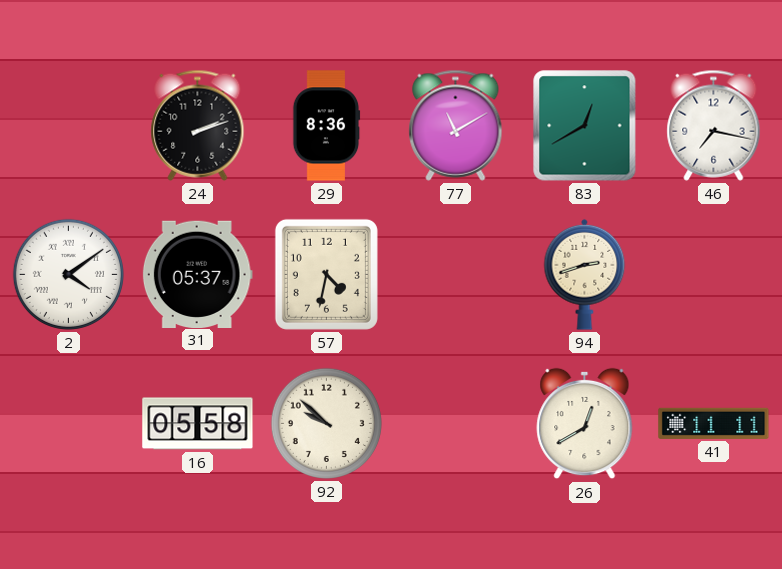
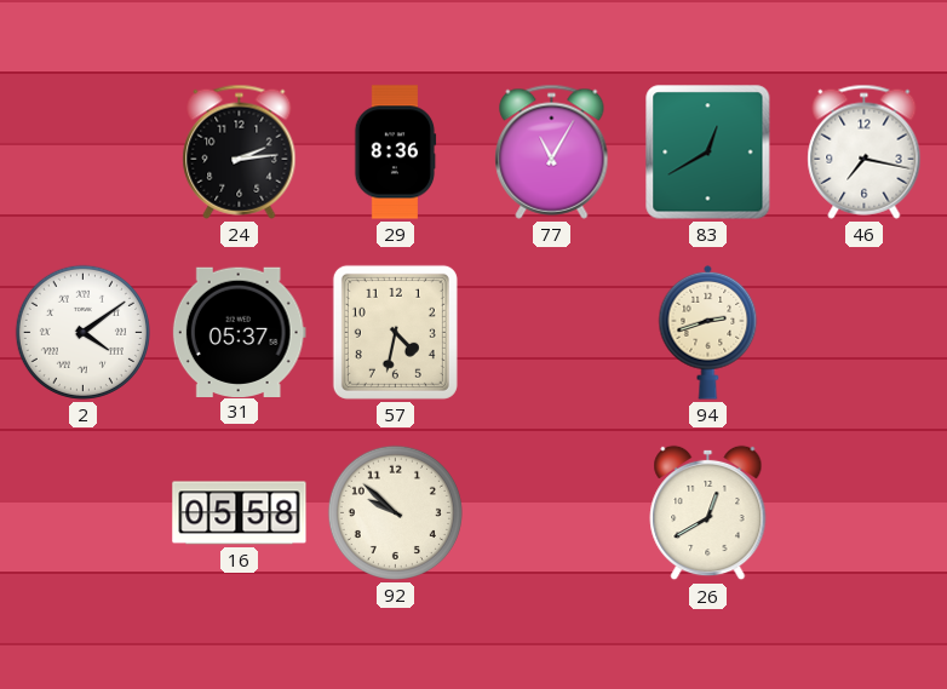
24: 2:12 -> 2:14 (240, 151)
77: 11:10 -> 11:05 (552, 151)
41: 11:11 -> none (714, 423)
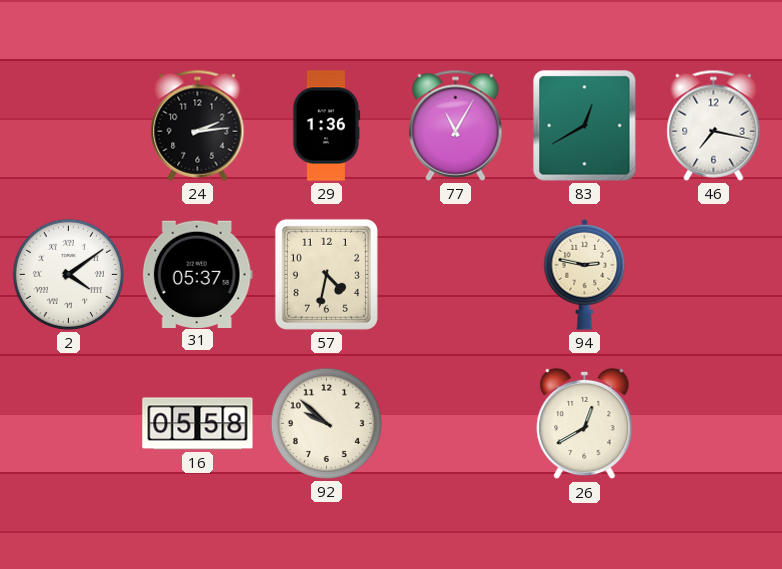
29: 8:36 -> 1:36 (326, 126)
94: 2:42 -> 2:47 (585, 274)
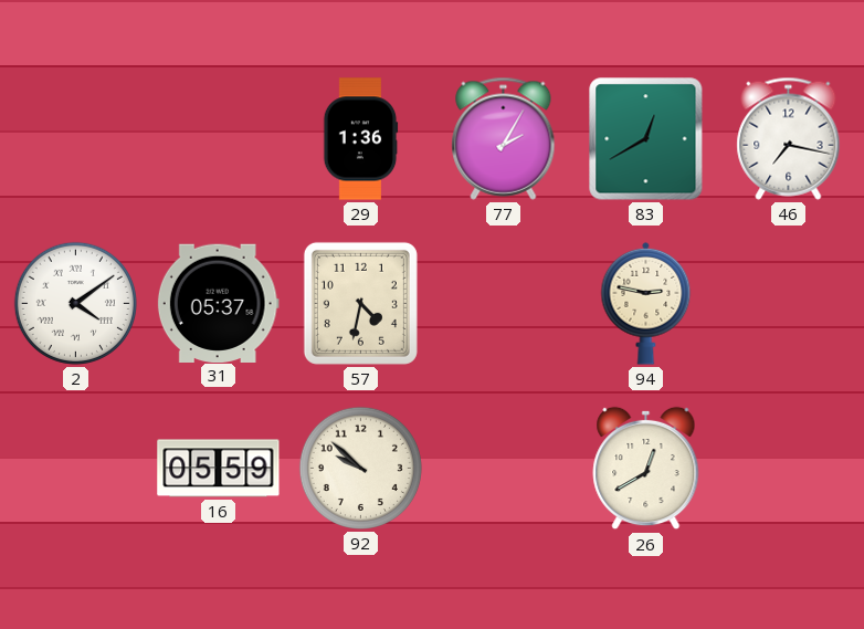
24: 2:14 -> none (198, 125)
77: 11:05 -> 2:05 (504, 138)
16: 05:58 -> 05:59 (219, 469)
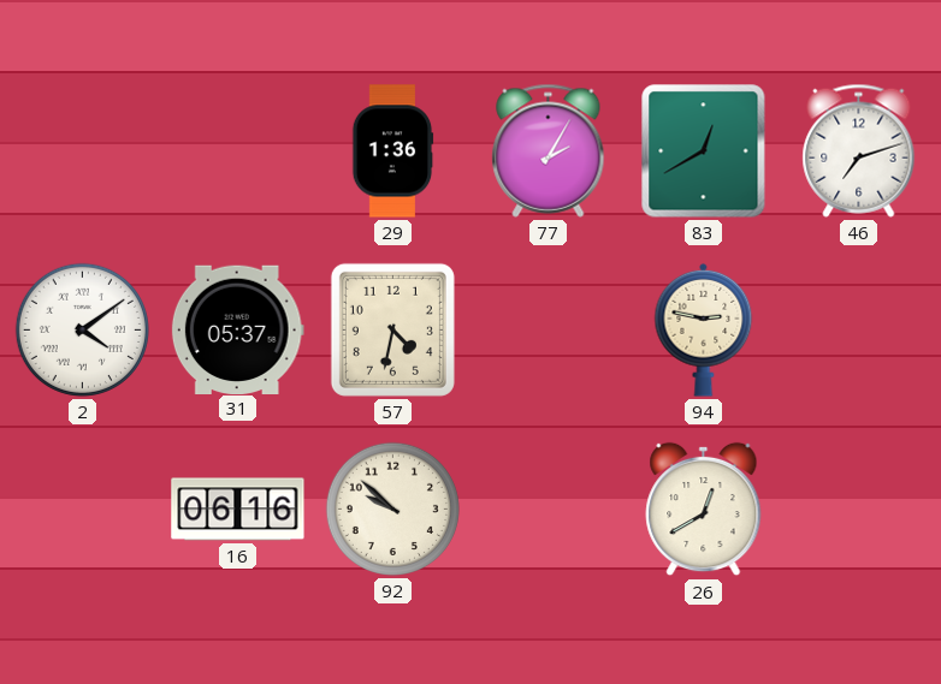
46: 7:17 -> 7:12 (859, 150)
16: 05:59 -> 06:16 (238, 510)
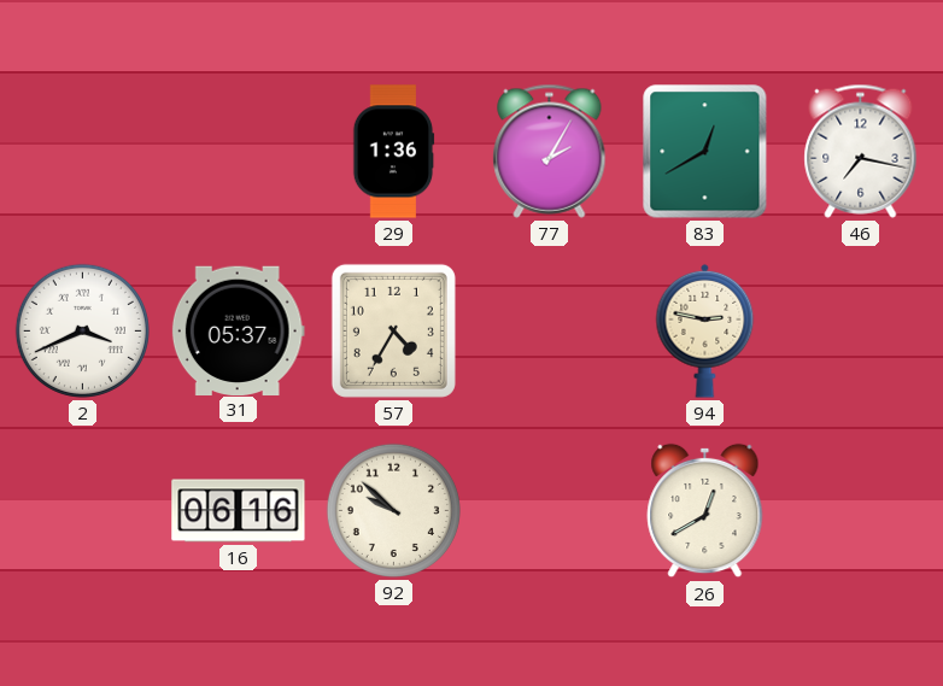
46: 7:12 -> 7:17 (861, 151)
2: 4:09 -> 3:41 (82, 330)
57: 4:32 -> 4:35 (393, 330)
